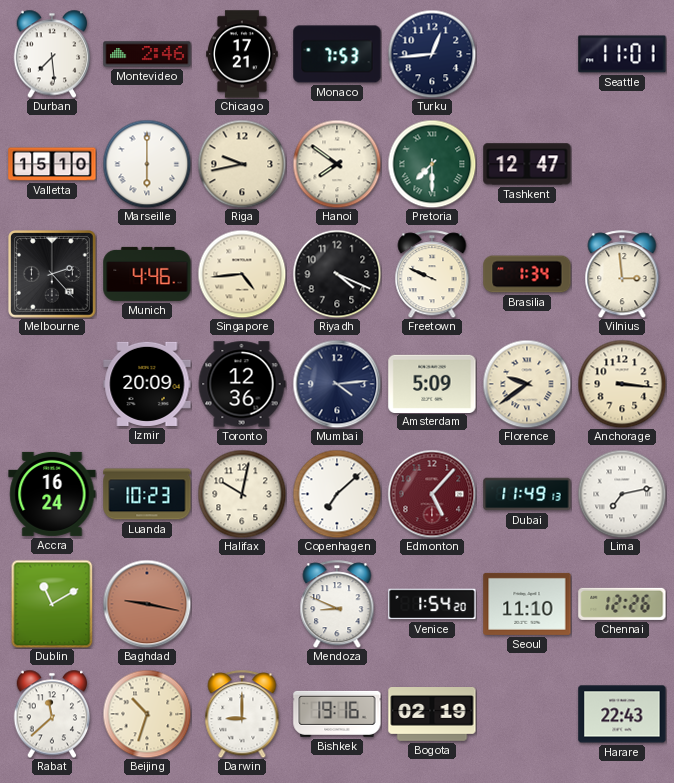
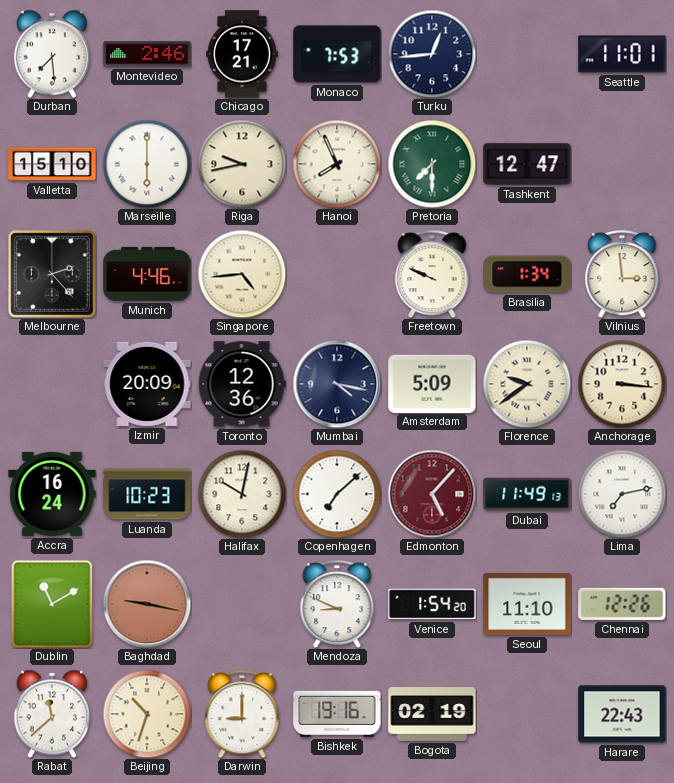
Hanoi: 7:51 -> 7:56 (337, 164)
Riyadh: 4:19 -> none (337, 274)
Mumbai: 4:14 -> 4:17 (337, 384)
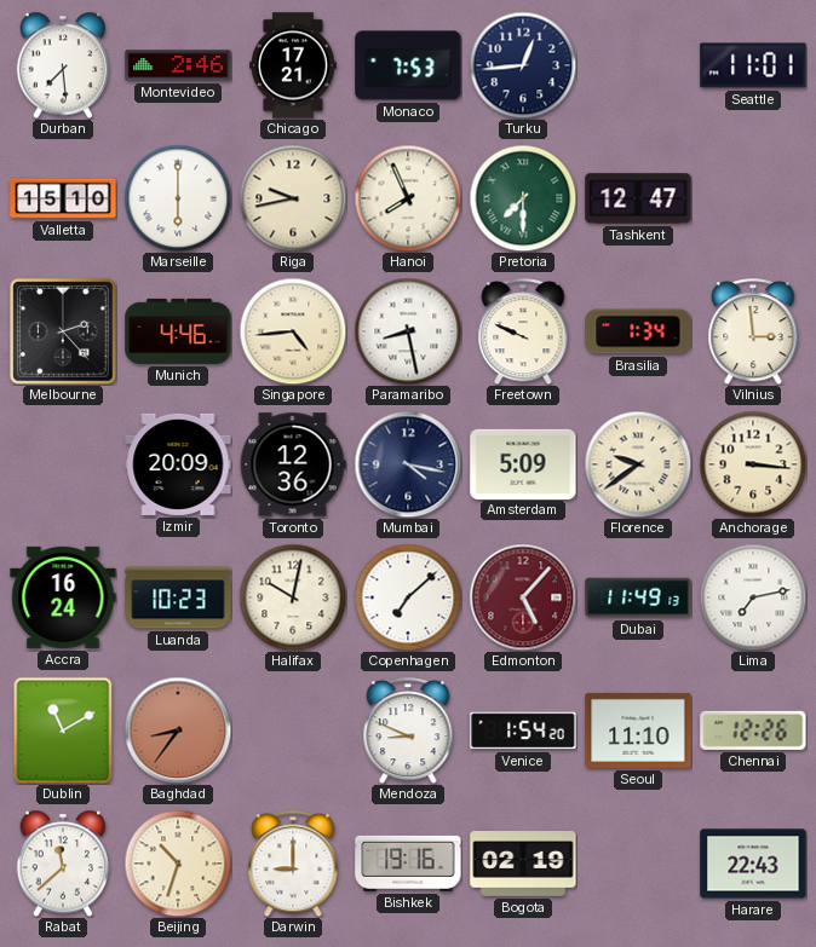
Paramaribo: none -> 8:28 (408, 331)
Baghdad: 9:17 -> 8:36 (178, 731)
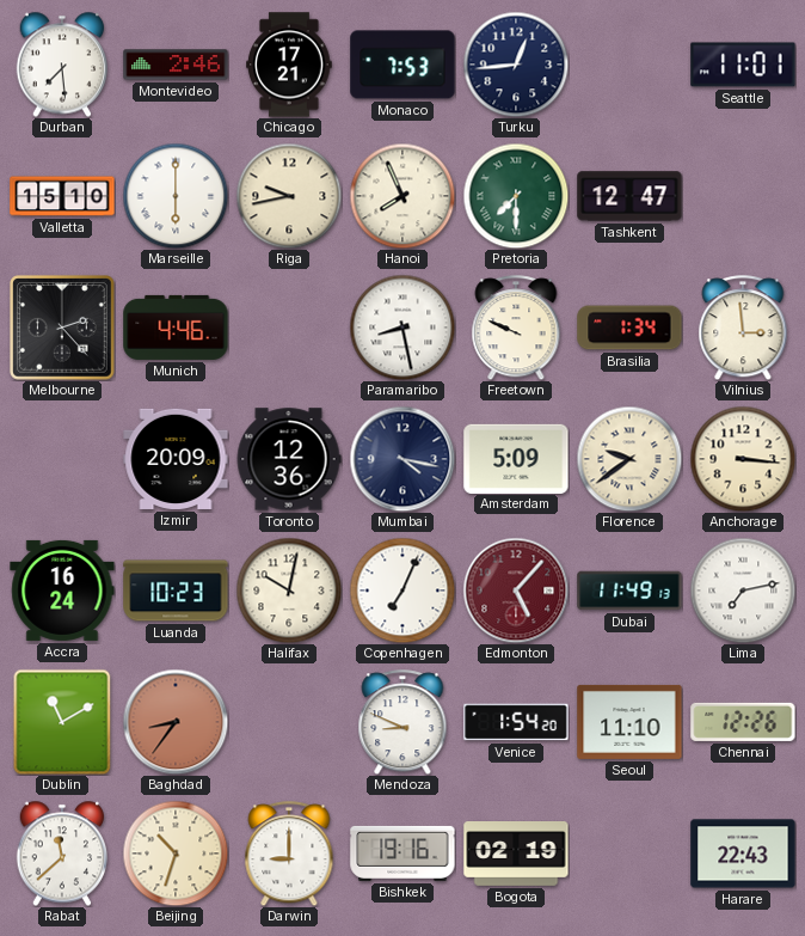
Singapore: 4:44 -> none (293, 331)
Copenhagen: 7:08 -> 7:04 (402, 591)
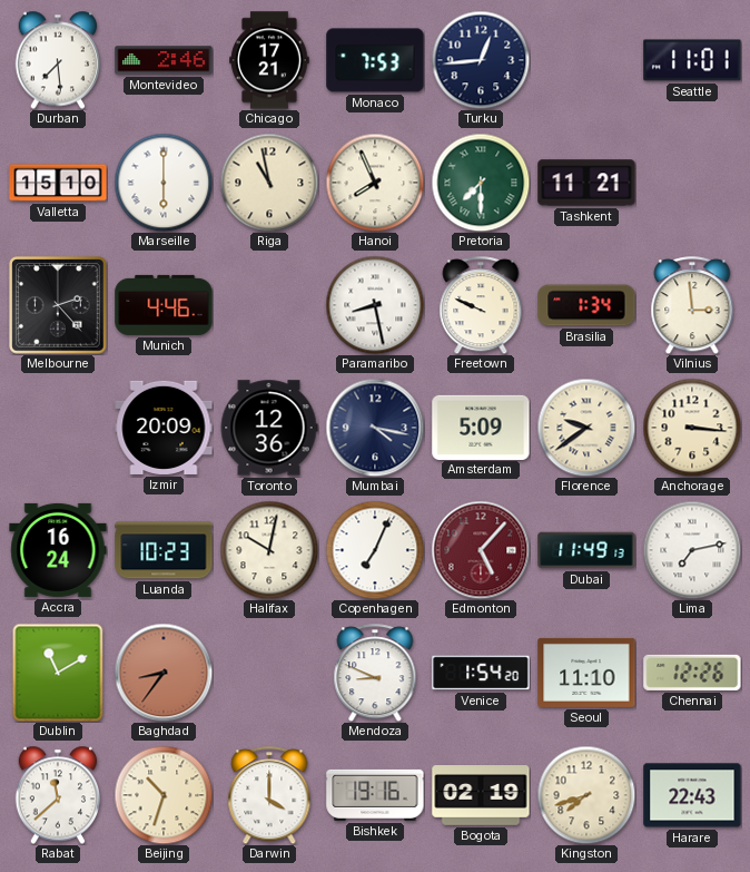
Riga: 9:43 -> 10:58 (269, 183)
Tashkent: 12:47 -> 11:21 (586, 183)
Darwin: 9:00 -> 4:00 (269, 795)
Kingston: none -> 7:42 (586, 795)
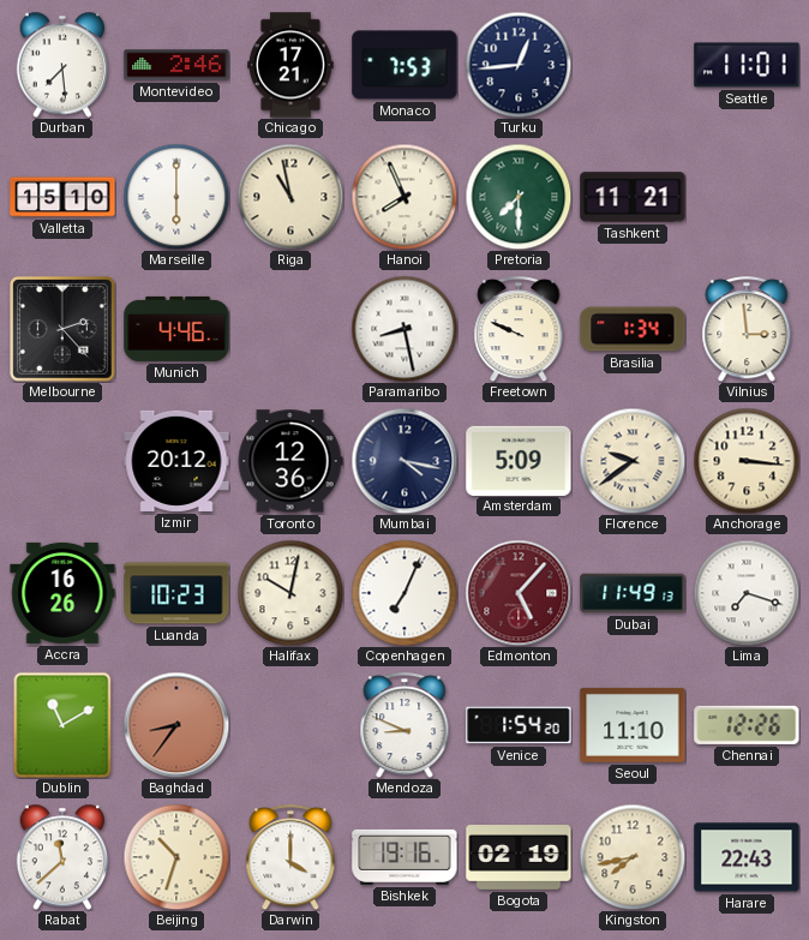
Izmir: 20:09 -> 20:12 (176, 461)
Accra: 16:24 -> 16:26 (62, 593)
Lima: 7:13 -> 7:18 (747, 593)
Kingston: 7:42 -> 7:43 (633, 857)
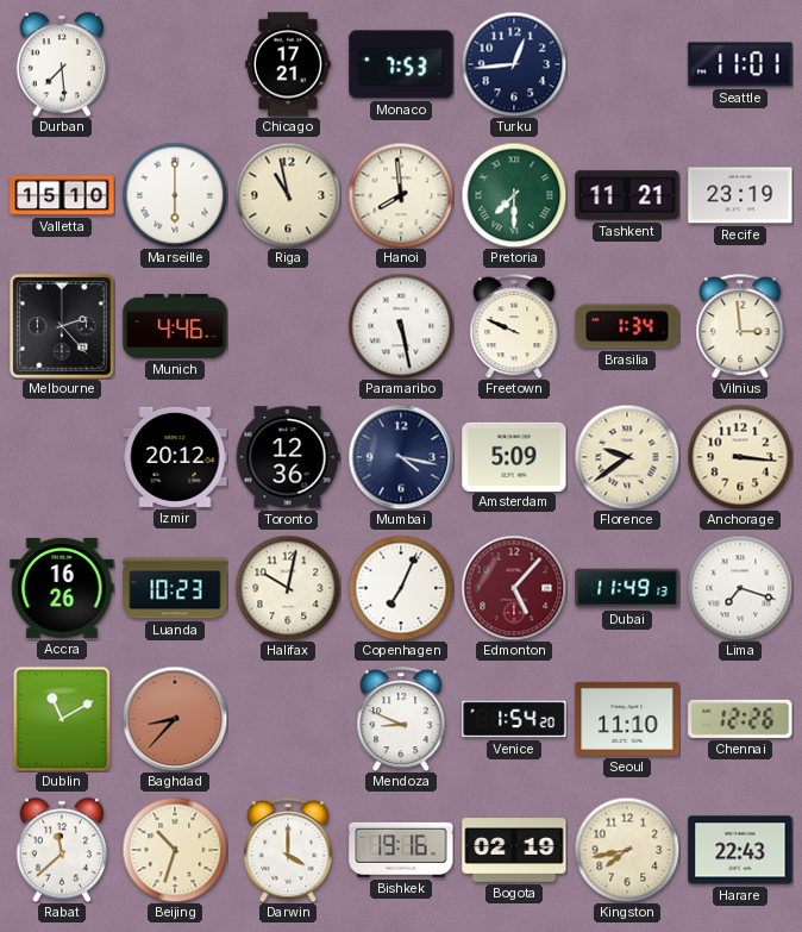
Montevideo: 2:46 -> none (176, 65)
Hanoi: 7:56 -> 7:59 (401, 195)
Recife: none -> 23:19 (740, 195)
Paramaribo: 8:28 -> 5:28 (401, 326)
Baghdad: 8:36 -> 8:37 (175, 719)
